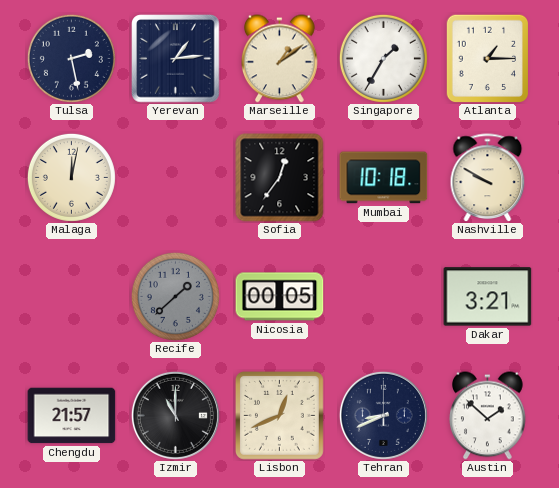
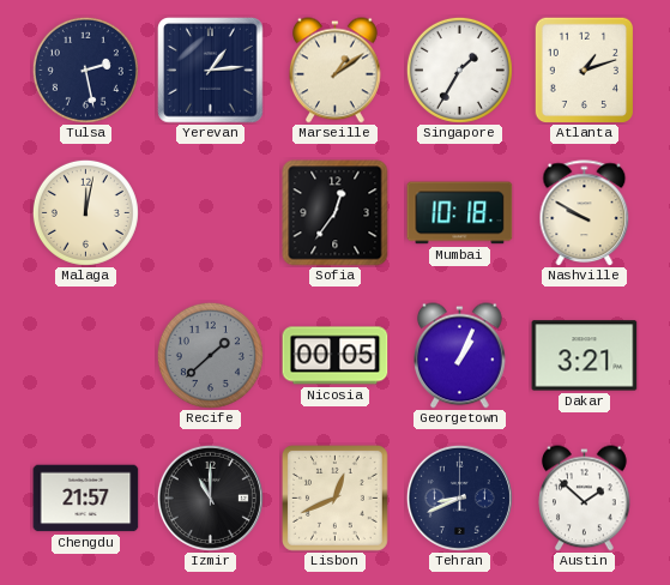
Atlanta: 1:15 -> 1:12 (584, 70)
Georgetown: none -> 1:04 (460, 356)
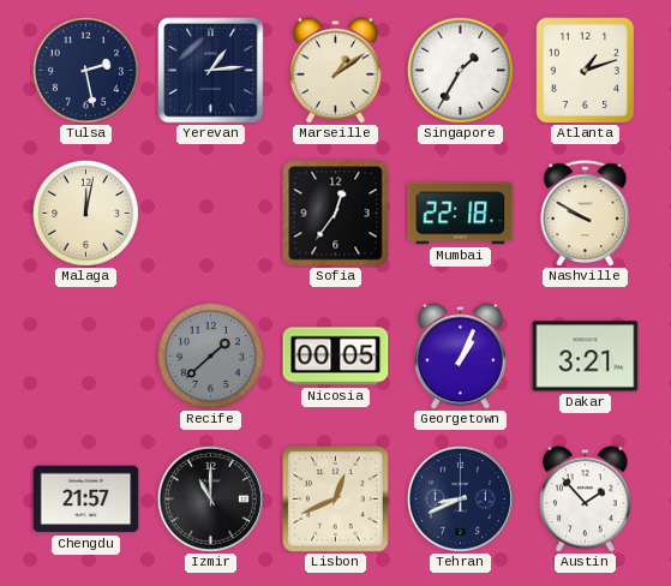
Mumbai: 10:18 -> 22:18 (461, 214)
Austin: 1:52 -> 1:53 (586, 500)
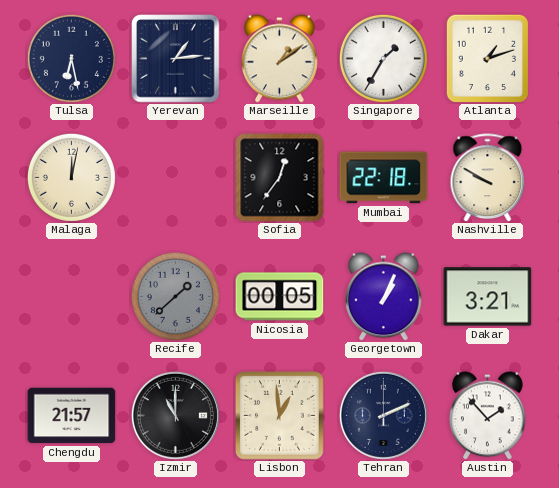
Tulsa: 2:28 -> 6:28 (71, 58)
Lisbon: 12:41 -> 12:59 (279, 415)
Tehran: 8:41 -> 2:11 (383, 415)
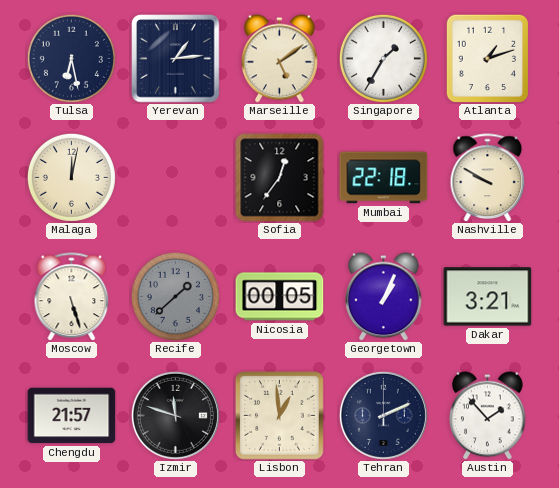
Marseille: 1:09 -> 5:09 (280, 59)
Moscow: none -> 5:27 (72, 297)
Izmir: 11:00 -> 11:48 (175, 415)
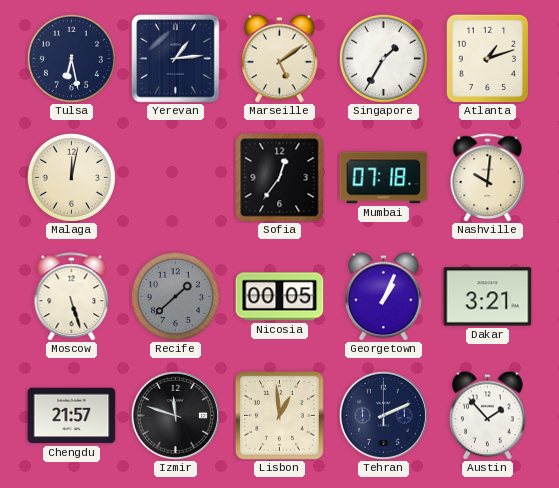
Mumbai: 22:18 -> 07:18 (384, 178)
Nashville: 9:50 -> 10:01 (488, 178)
